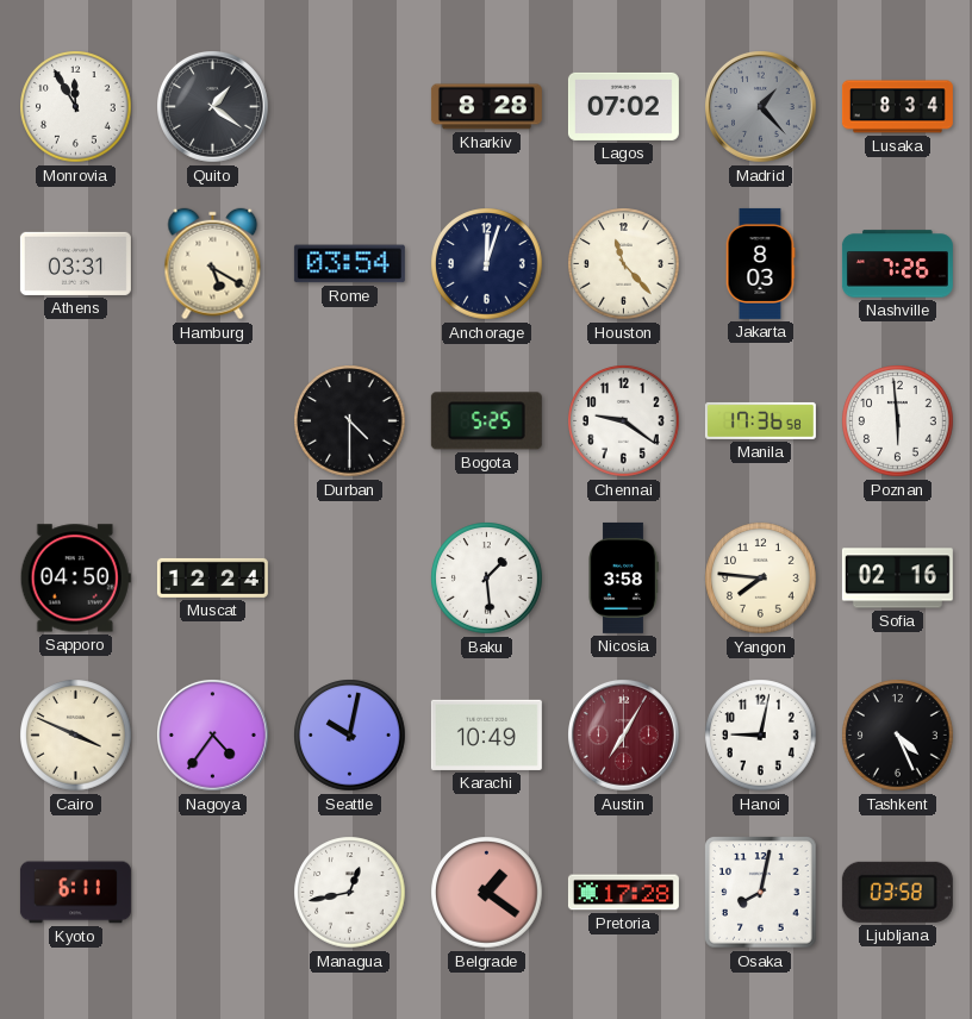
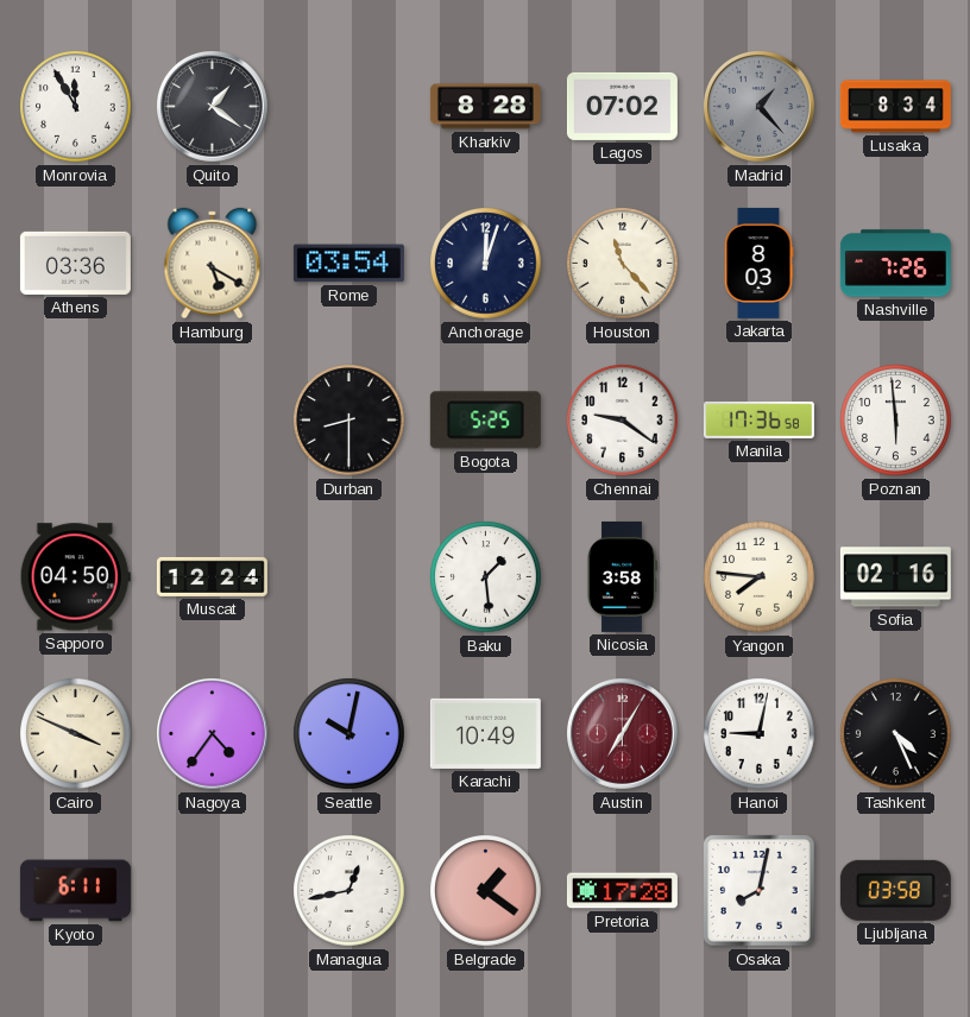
Athens: 03:31 -> 03:36 (75, 263)
Durban: 4:30 -> 8:30 (349, 421)
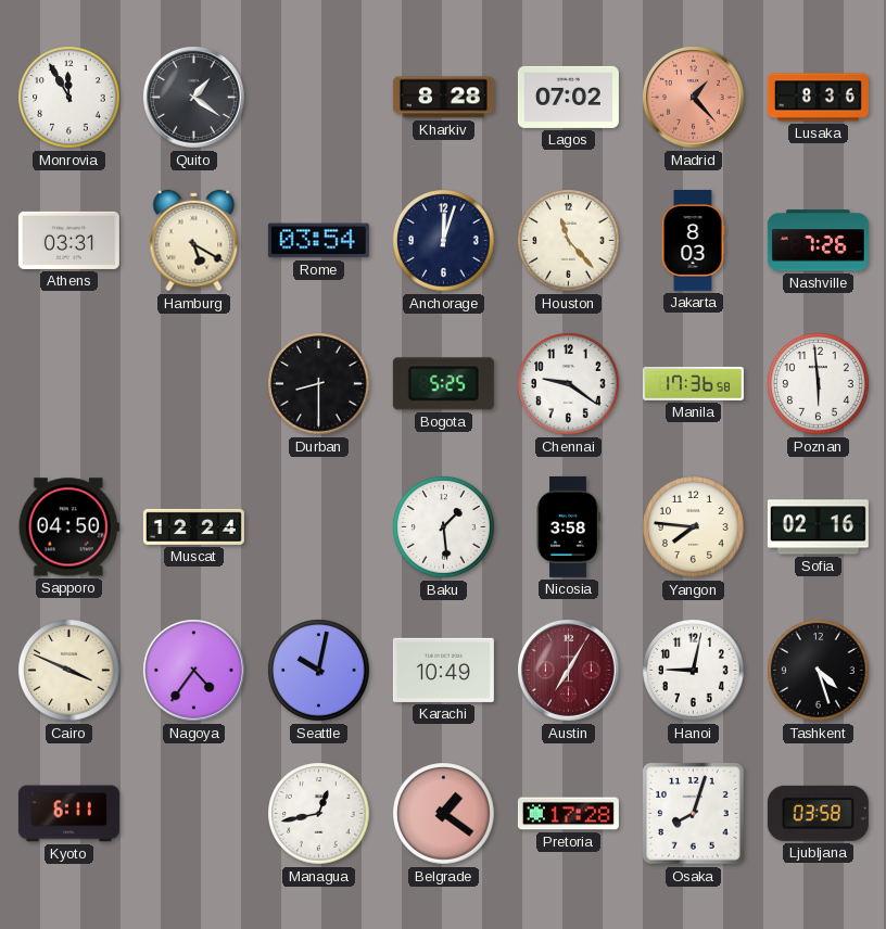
Madrid dial: grey -> salmon (694, 98)
Lusaka: 8:34 -> 8:36 (818, 98)
Athens: 03:36 -> 03:31 (68, 240)
Tashkent: 4:26 -> 4:27 (819, 671)
Osaka: 8:02 -> 8:03 (694, 814)
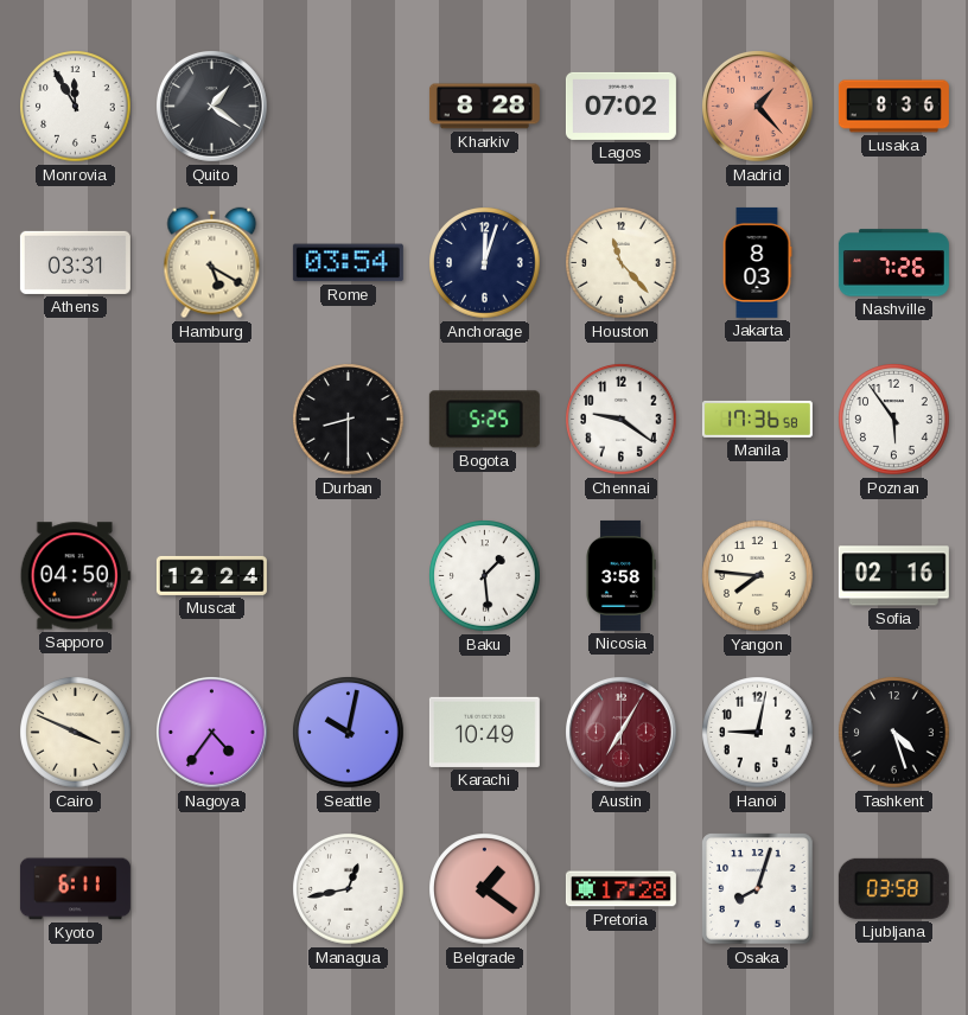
Poznan: 5:59 -> 5:54 (894, 420)
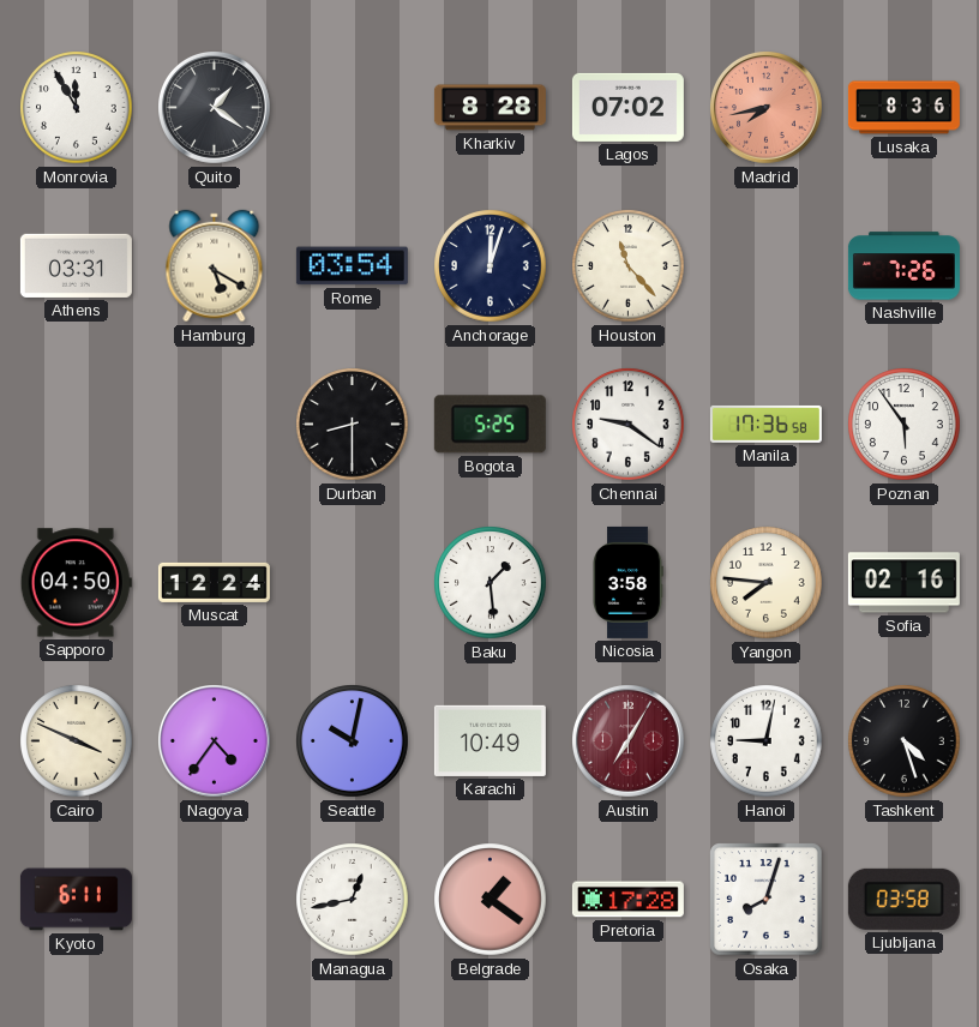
Madrid: 1:23 -> 7:43 (767, 108)
Jakarta: 8:03 -> none (757, 262)
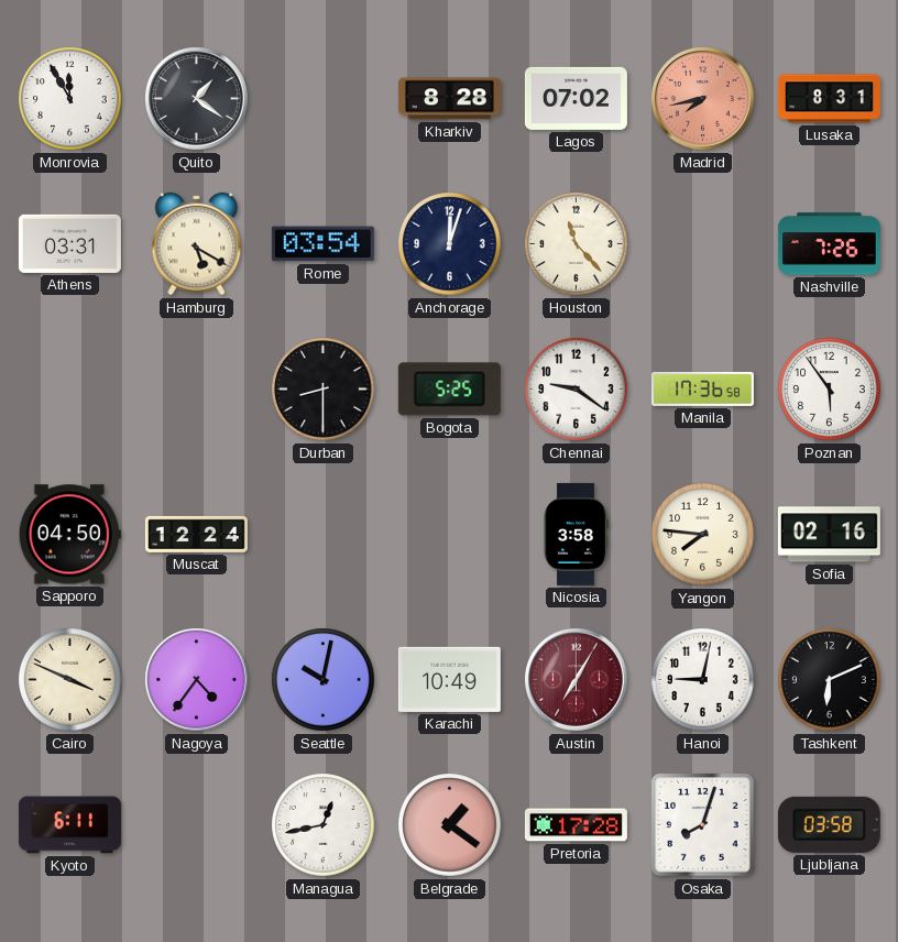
Lusaka: 8:36 -> 8:31 (829, 99)
Baku: 1:29 -> none (491, 583)
Tashkent: 4:27 -> 6:11 (830, 680)
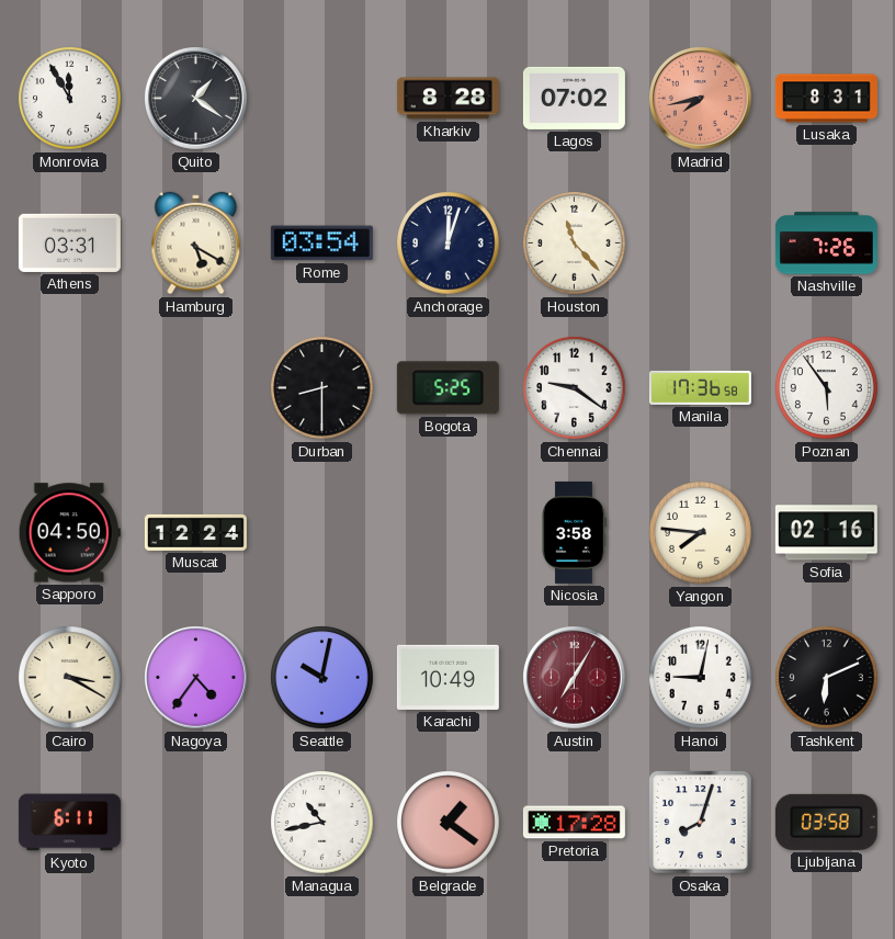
Cairo: 3:49 -> 3:20 (70, 678)
Managua: 12:43 -> 10:43 (322, 823)
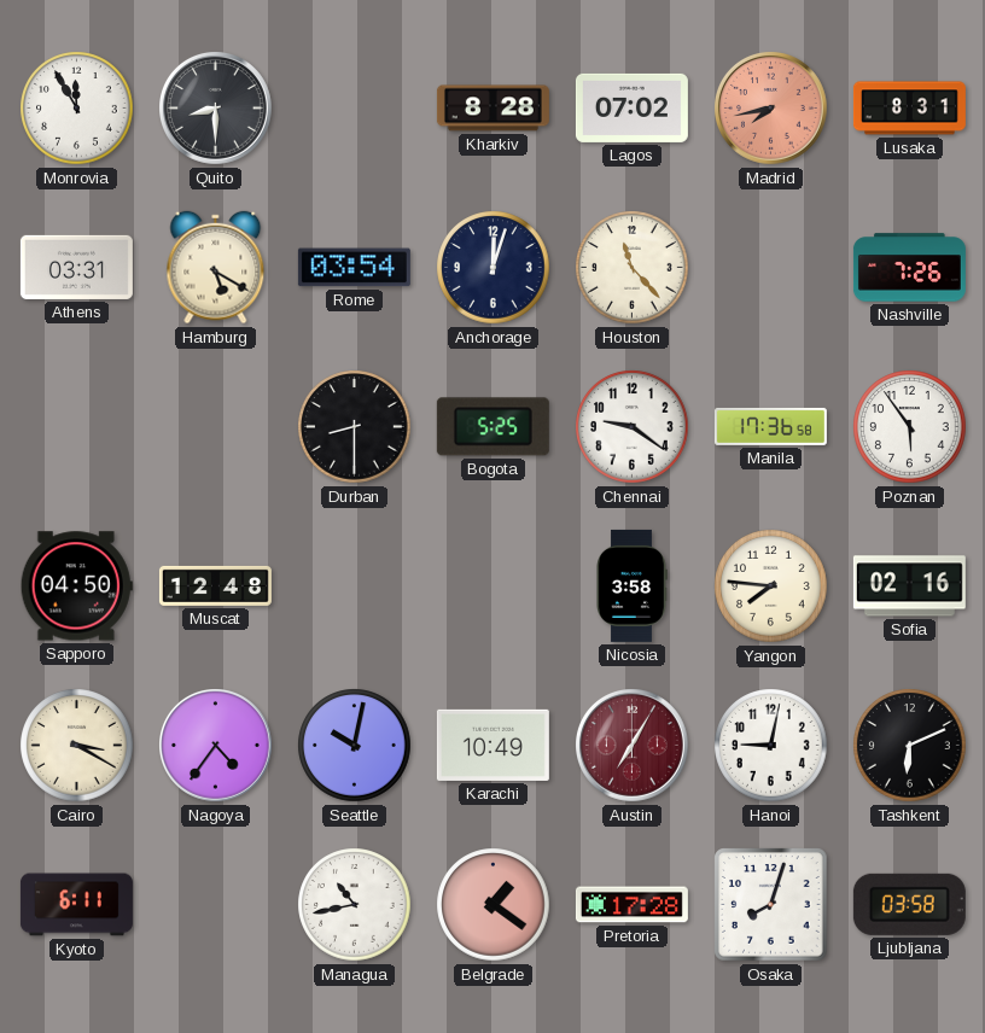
Quito: 1:21 -> 8:30 (216, 109)
Muscat: 12:24 -> 12:48 (215, 585)
